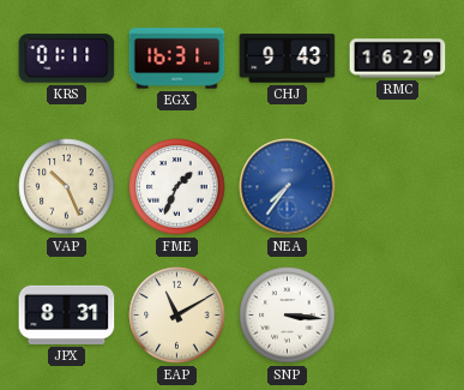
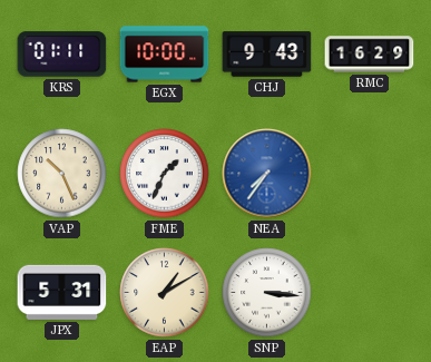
EGX: 16:31 -> 10:00 (165, 55)
JPX: 8:31 -> 5:31 (62, 292)
EAP: 11:10 -> 1:10 (165, 293)
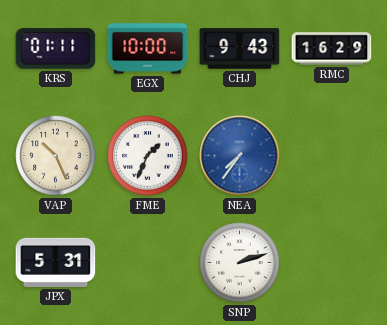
EAP: 1:10 -> none (165, 293)
SNP: 3:16 -> 2:12 (240, 263)
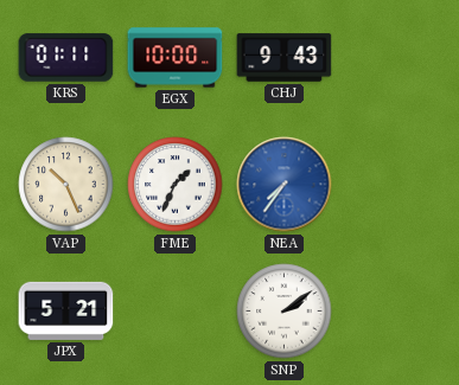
RMC: 16:29 -> none (332, 49)
JPX: 5:31 -> 5:21 (66, 310)
SNP: 2:12 -> 2:09 (285, 312)
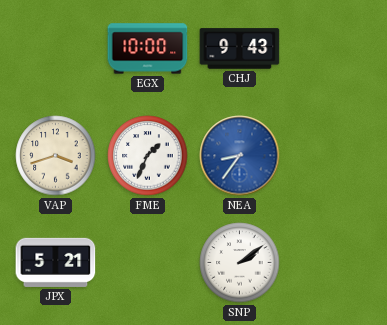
KRS: 01:11 -> none (66, 58)
VAP: 10:26 -> 3:42 (56, 156)
NEA: 7:36 -> 8:36 (240, 156)
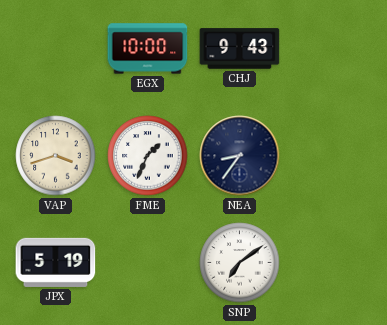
NEA dial: blue -> navy (240, 156)
JPX: 5:21 -> 5:19 (56, 262)
SNP: 2:09 -> 7:09 (240, 263)
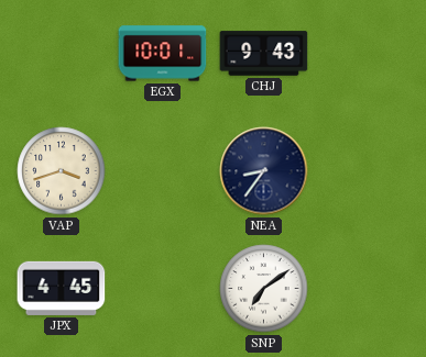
EGX: 10:00 -> 10:01 (163, 54)
FME: 1:34 -> none (148, 156)
JPX: 5:19 -> 4:45 (62, 288)
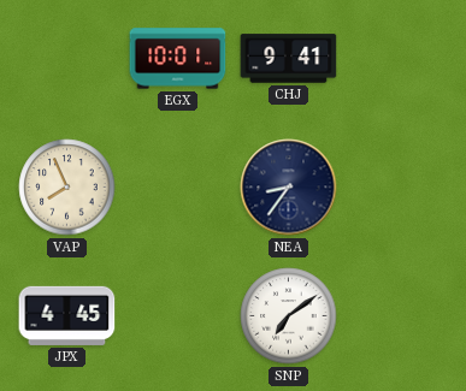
CHJ: 9:43 -> 9:41 (289, 59)
VAP: 3:42 -> 7:56 (67, 188)
